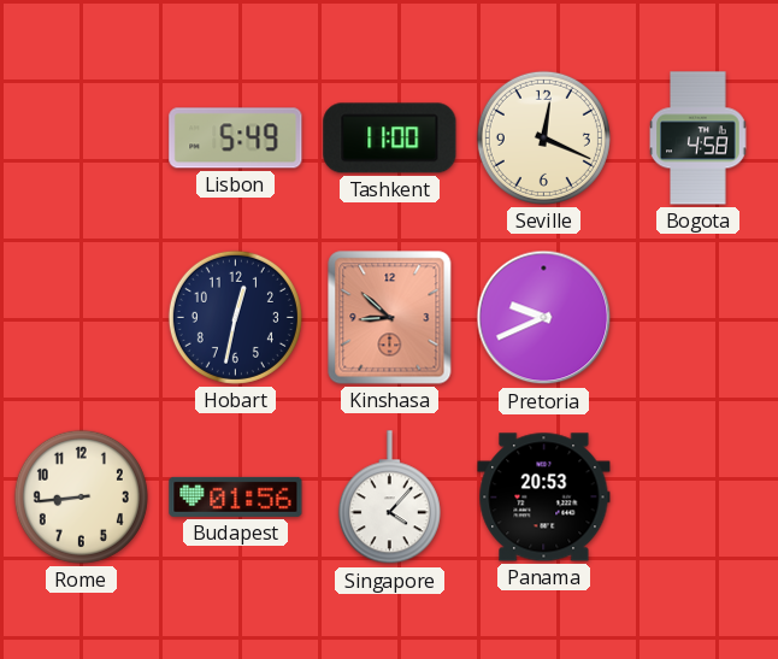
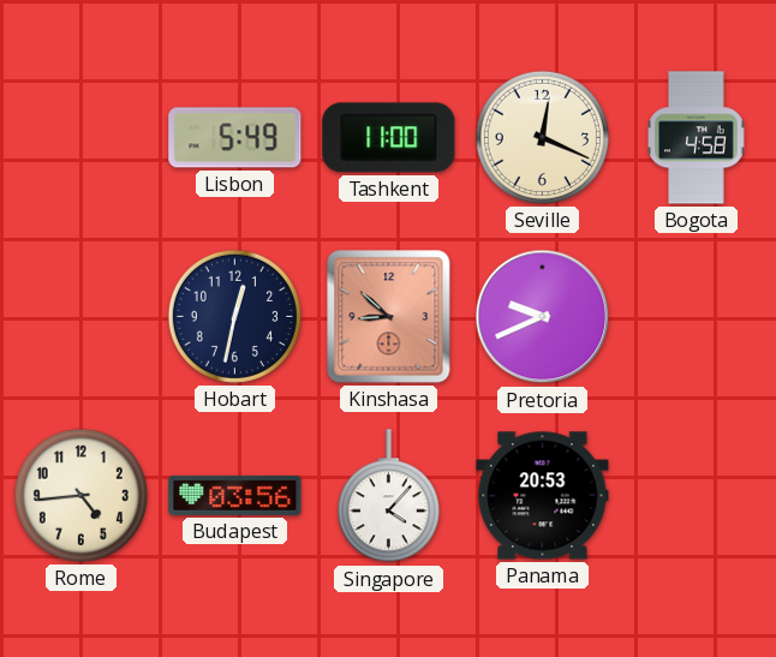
Rome: 8:44 -> 4:44 (80, 495)
Budapest: 01:56 -> 03:56 (235, 495)
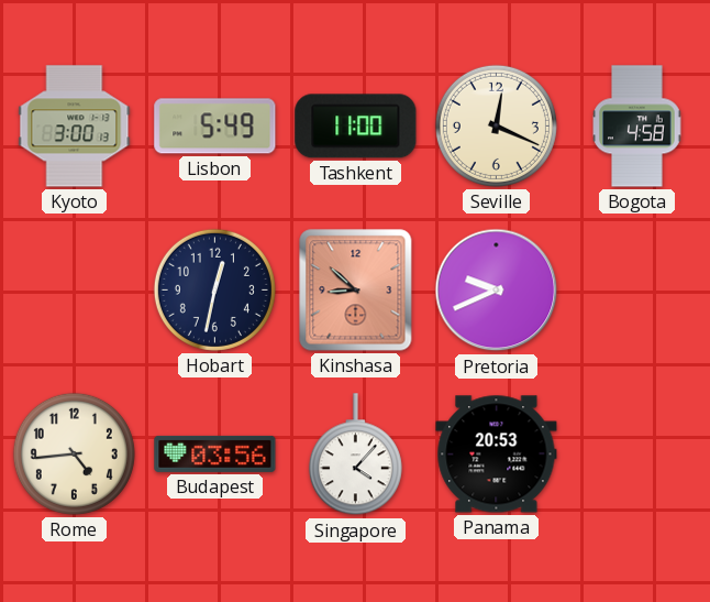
Kyoto: none -> 3:00 (75, 127)
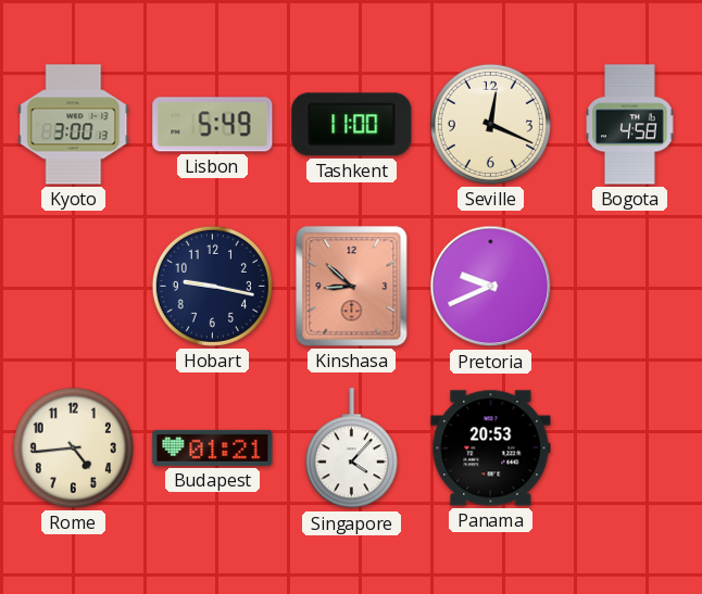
Hobart: 12:32 -> 9:17 (212, 286)
Budapest: 03:56 -> 01:21 (213, 447)
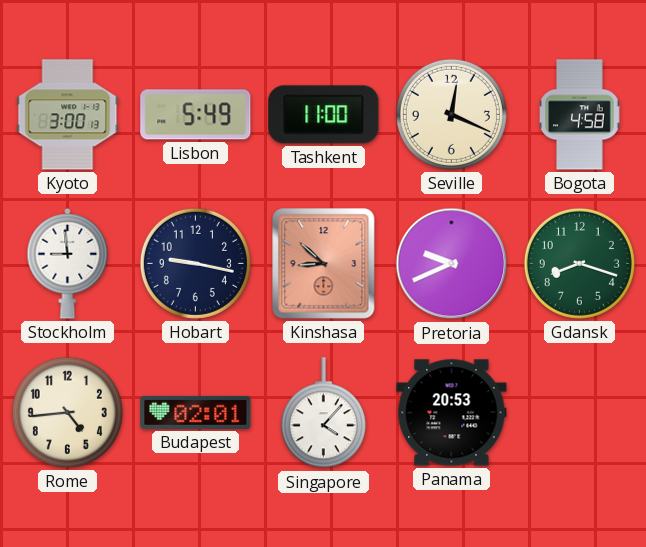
Stockholm: none -> 8:59 (68, 264)
Gdansk: none -> 8:18 (579, 263)
Budapest: 01:21 -> 02:01 (196, 412)
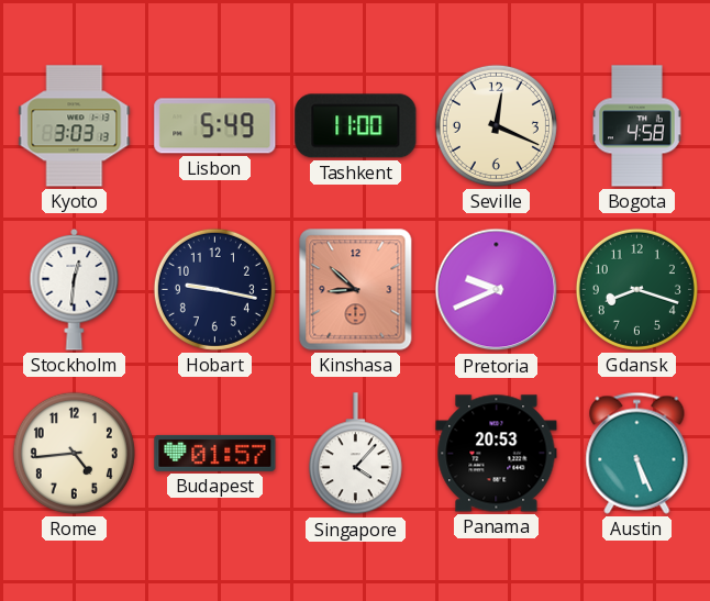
Kyoto: 3:00 -> 3:03 (75, 126)
Stockholm: 8:59 -> 12:31 (75, 290)
Budapest: 02:01 -> 01:57 (215, 453)
Austin: none -> 5:26 (637, 453)
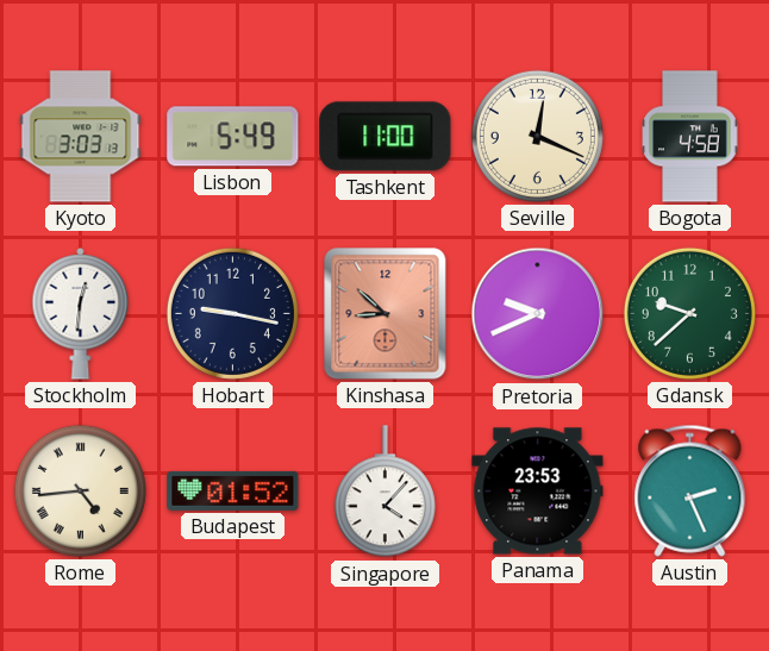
Gdansk: 8:18 -> 9:38 (689, 313)
Rome numerals: Arabic -> Roman (80, 490)
Budapest: 01:57 -> 01:52 (233, 490)
Panama: 20:53 -> 23:53 (538, 492)
Austin: 5:26 -> 2:26 (690, 490)
